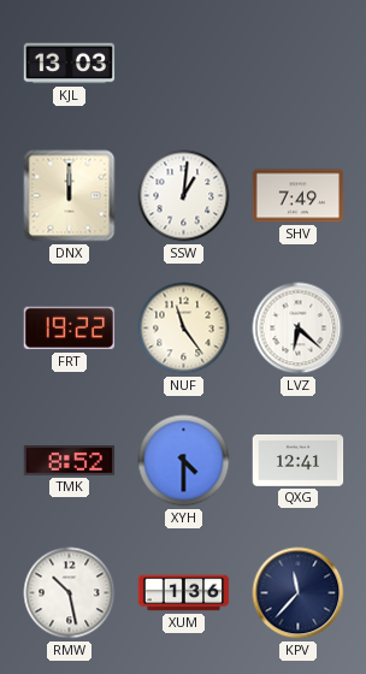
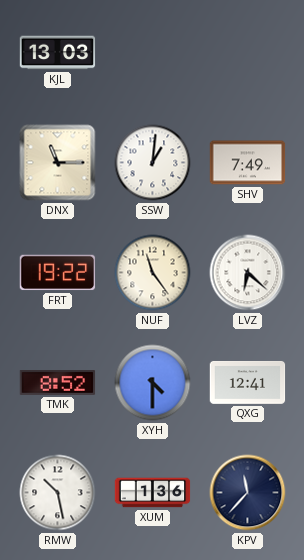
DNX: 12:00 -> 11:15 (58, 163)
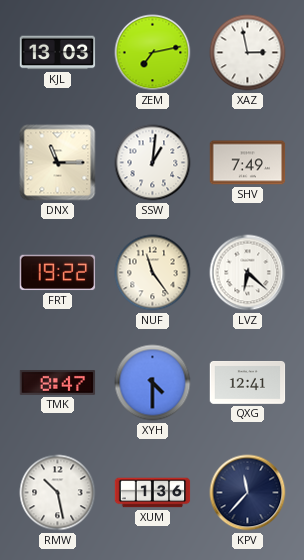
ZEM: none -> 7:13 (153, 53)
XAZ: none -> 2:58 (248, 53)
TMK: 8:52 -> 8:47 (58, 383)
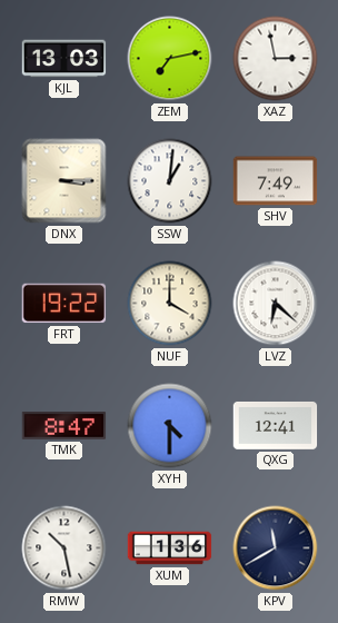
DNX: 11:15 -> 3:15 (64, 181)
NUF: 11:24 -> 4:00 (170, 304)
KPV: 11:37 -> 11:40 (276, 548)
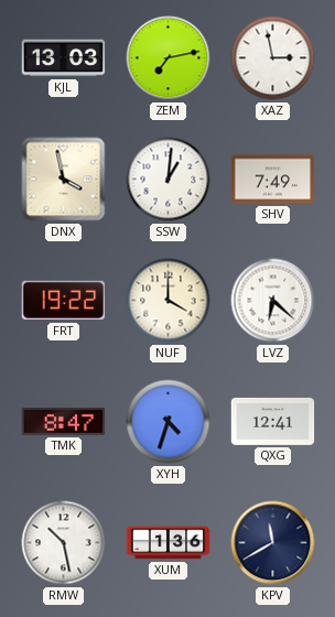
DNX: 3:15 -> 3:58 (64, 180)
XYH: 4:30 -> 4:33 (169, 422)
